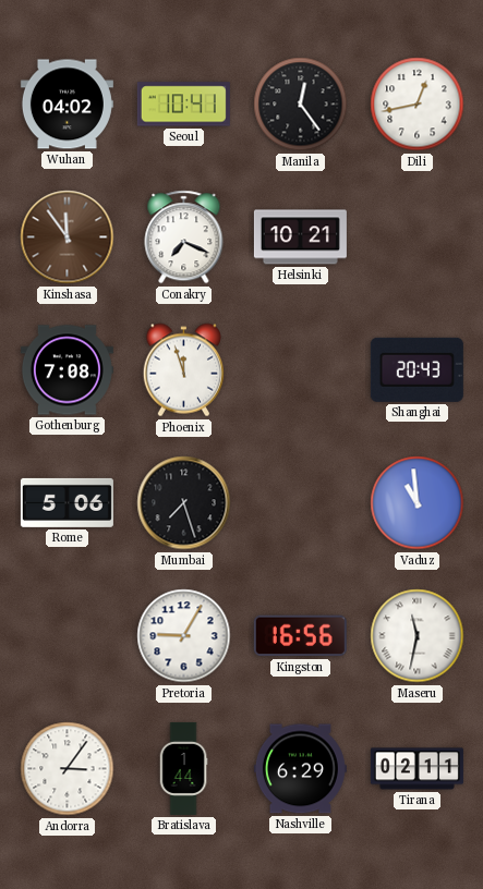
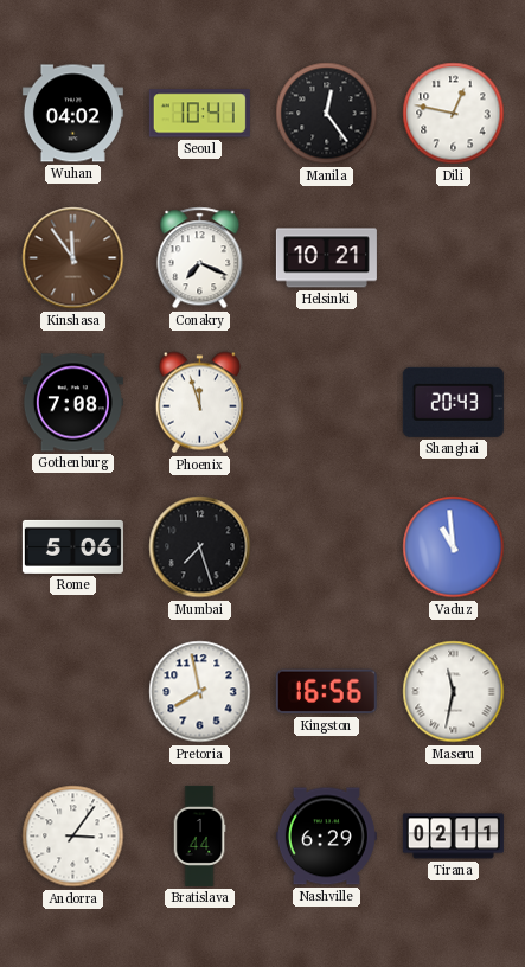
Dili: 12:43 -> 12:47 (454, 114)
Pretoria: 9:05 -> 7:58 (200, 692)
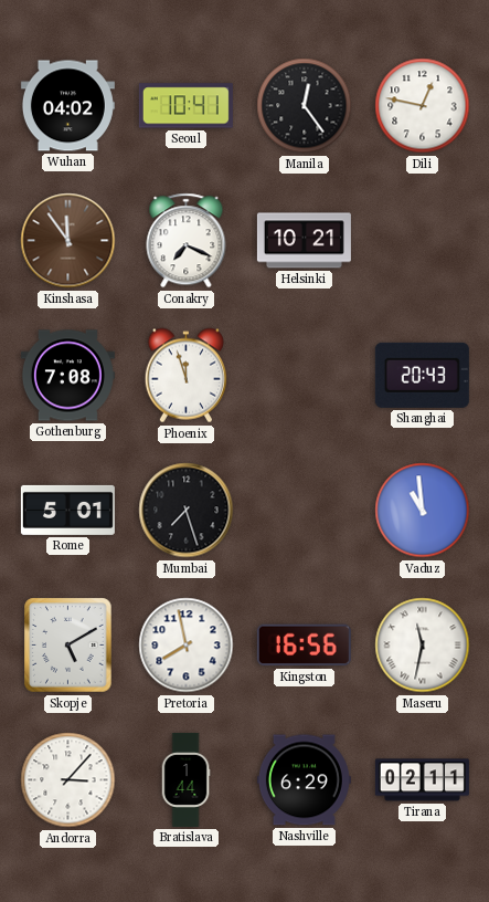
Rome: 5:06 -> 5:01 (67, 510)
Skopje: none -> 5:10 (68, 646)
Andorra: 3:06 -> 3:07 (68, 780)
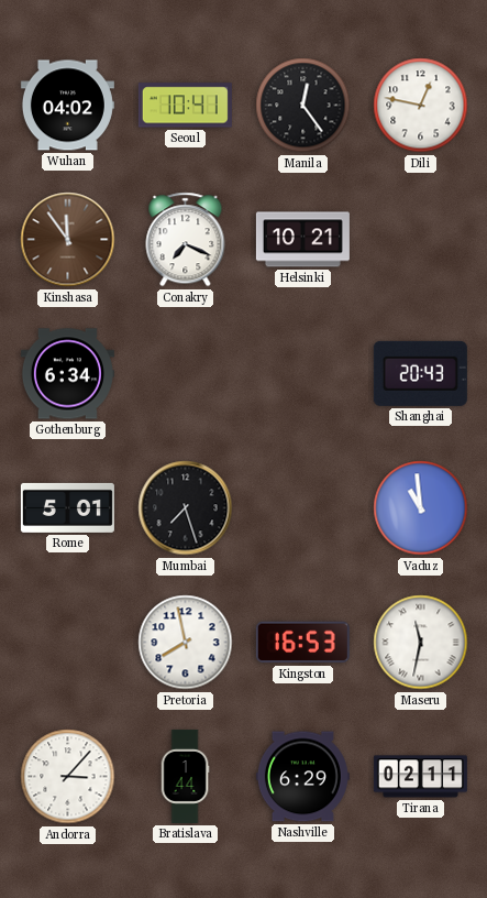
Gothenburg: 7:08 -> 6:34 (67, 374)
Phoenix: 11:57 -> none (185, 376)
Skopje: 5:10 -> none (68, 646)
Kingston: 16:56 -> 16:53 (302, 643)
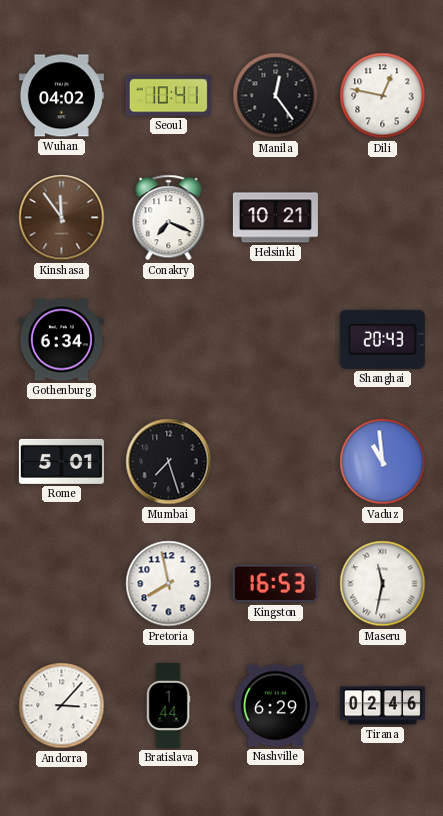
Tirana: 02:11 -> 02:46 (382, 706)
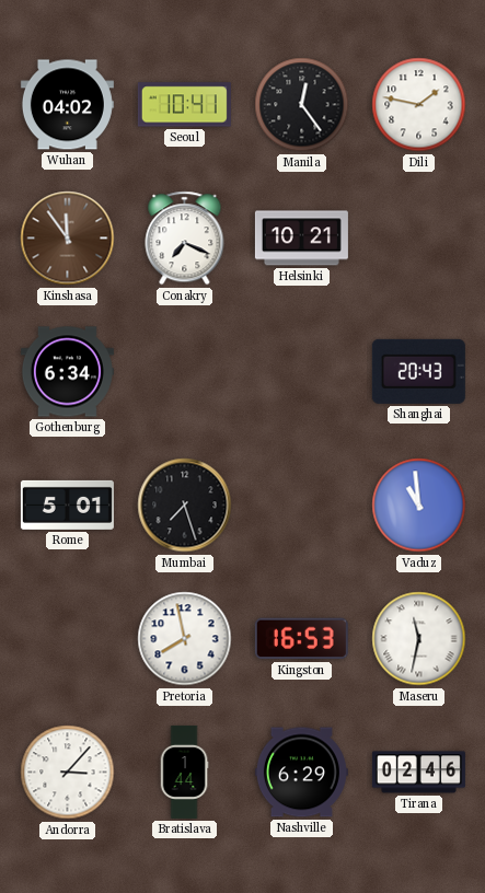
Dili: 12:47 -> 1:47 (419, 105)
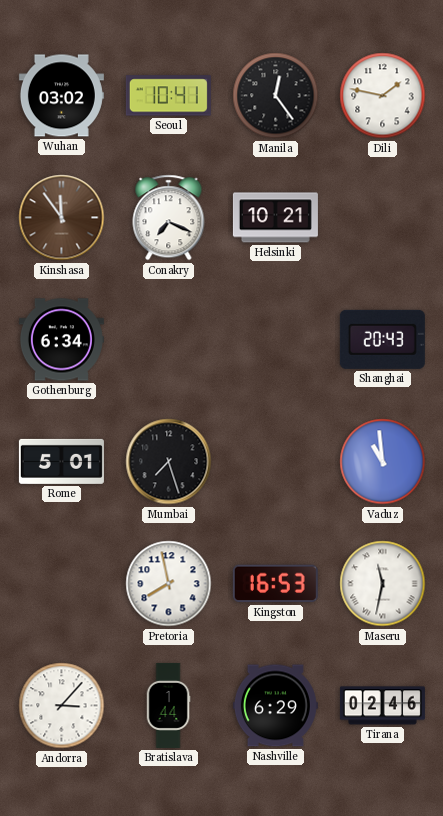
Wuhan: 04:02 -> 03:02 (61, 96)
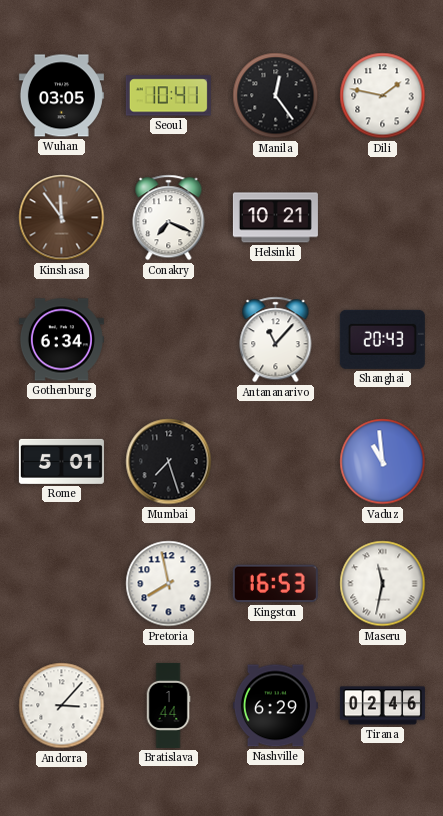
Wuhan: 03:02 -> 03:05 (61, 96)
Antananarivo: none -> 11:07 (276, 340)
